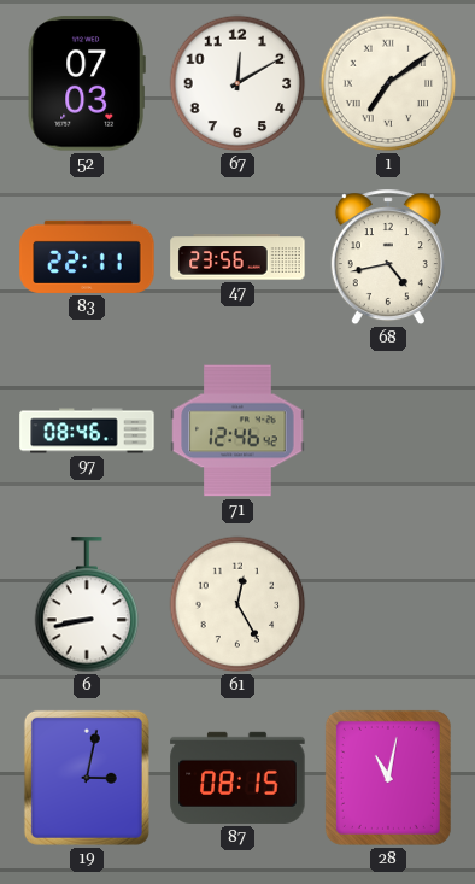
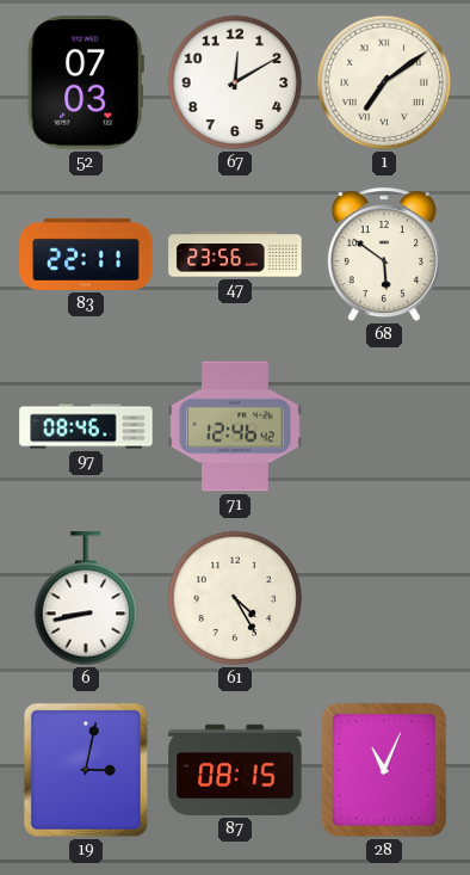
68: 4:43 -> 5:51 (384, 255)
61: 12:25 -> 4:25 (235, 598)
28: 11:02 -> 11:04 (384, 770)
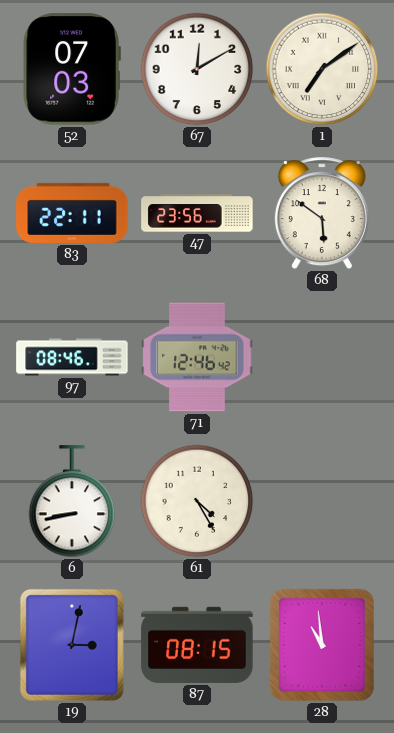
28: 11:04 -> 10:59 (322, 645)
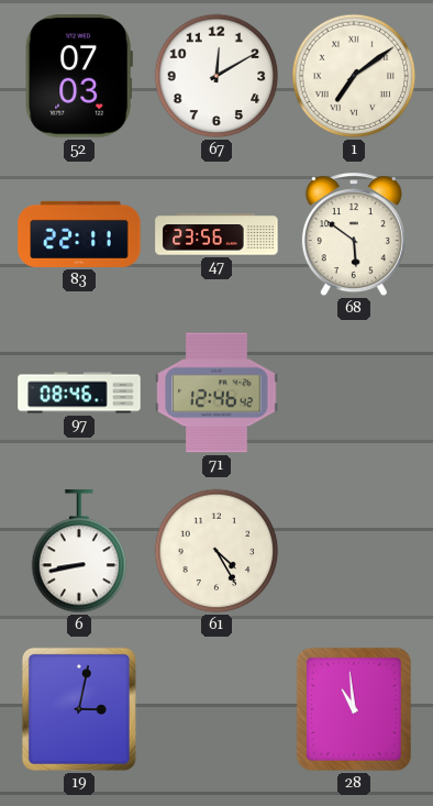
87: 08:15 -> none (197, 645)
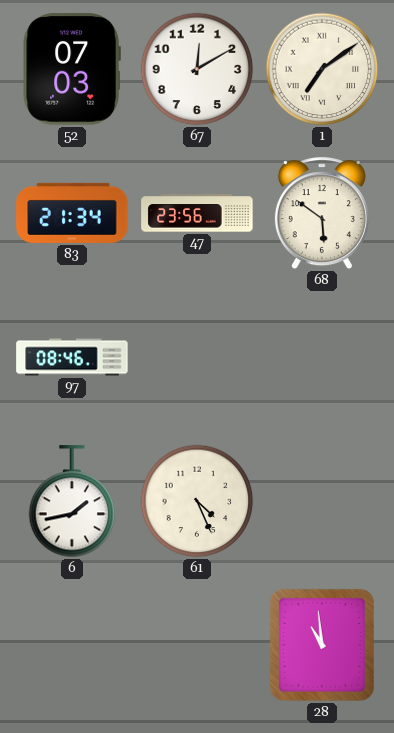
83: 22:11 -> 21:34 (72, 213)
71: 12:46 -> none (216, 393)
6: 8:43 -> 1:43 (72, 502)
61: 4:25 -> 4:26 (197, 501)
19: 3:02 -> none (79, 709)
